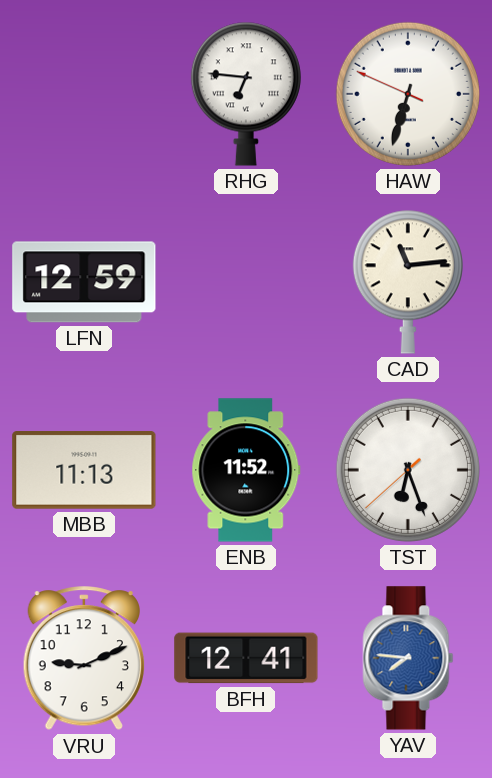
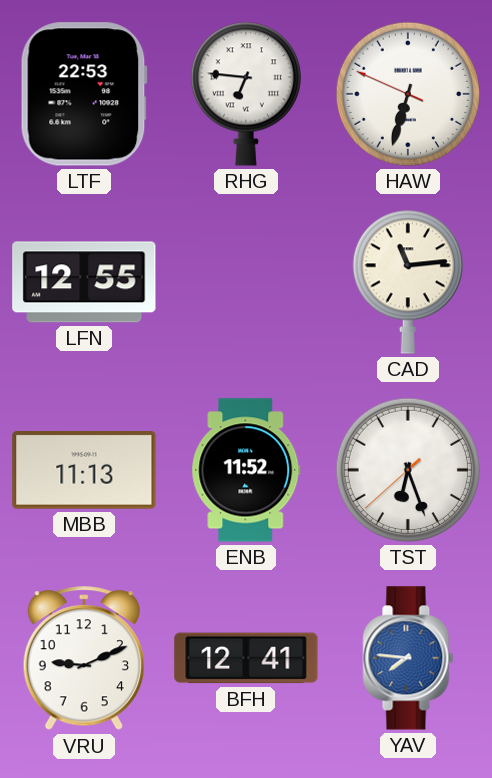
LTF: none -> 22:53 (84, 94)
LFN: 12:59 -> 12:55 (84, 282)
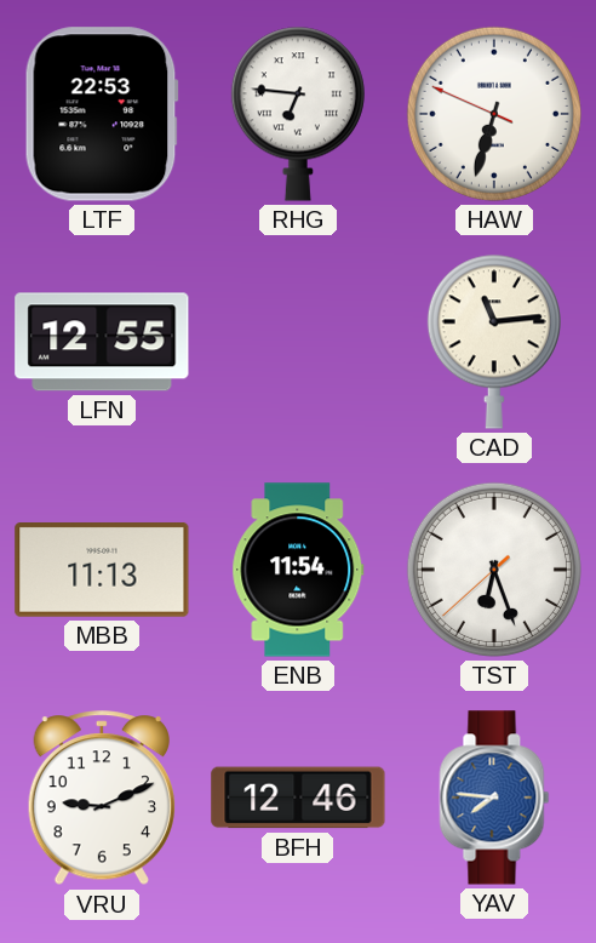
ENB: 11:52 -> 11:54 (298, 570)
BFH: 12:41 -> 12:46 (298, 798)
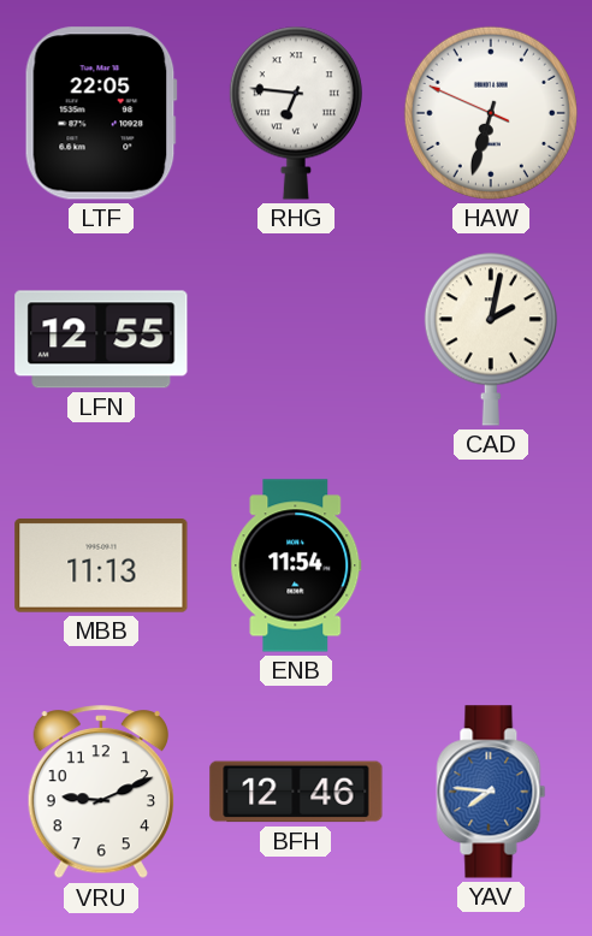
LTF: 22:53 -> 22:05 (101, 113)
CAD: 11:14 -> 2:02 (491, 339)
TST: 6:26 -> none (494, 570)
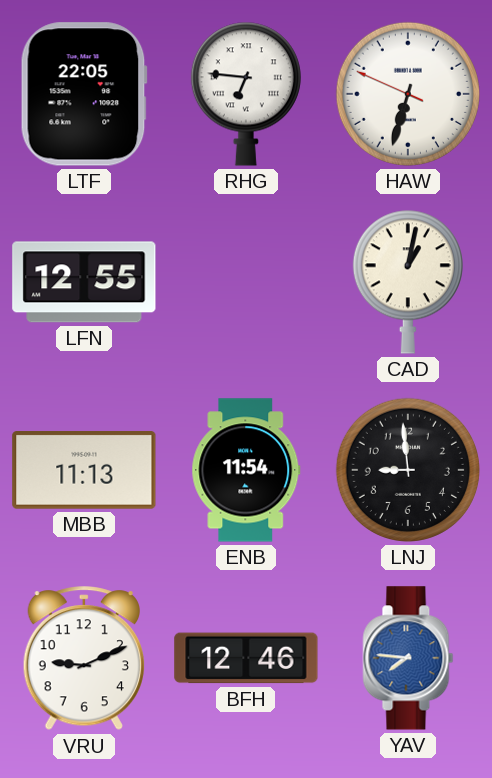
CAD: 2:02 -> 1:02 (408, 282)
LNJ: none -> 8:59 (408, 470)
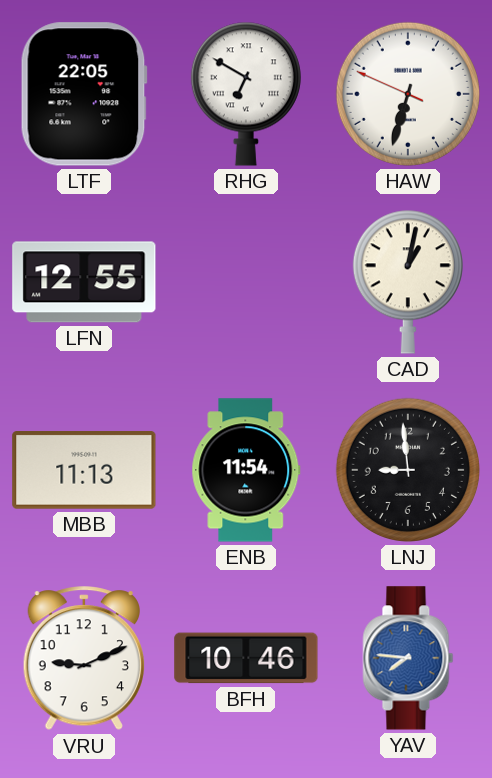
RHG: 6:46 -> 6:50 (246, 94)
BFH: 12:46 -> 10:46 (246, 658)
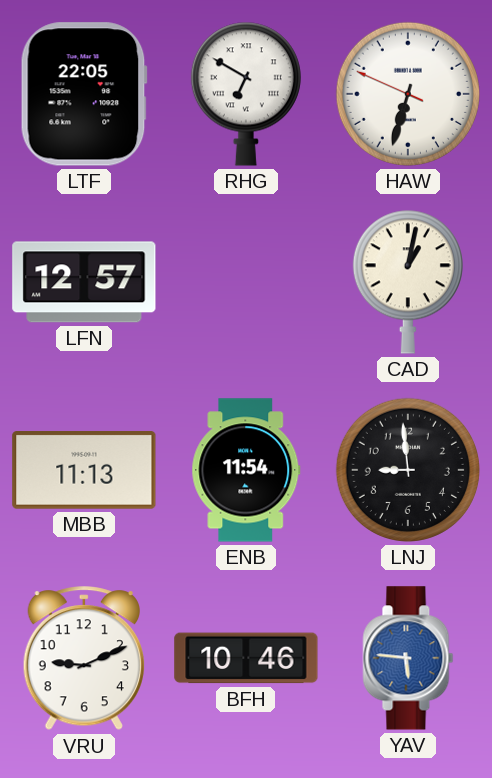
LFN: 12:55 -> 12:57 (84, 282)
YAV: 7:46 -> 5:46 (408, 658)
